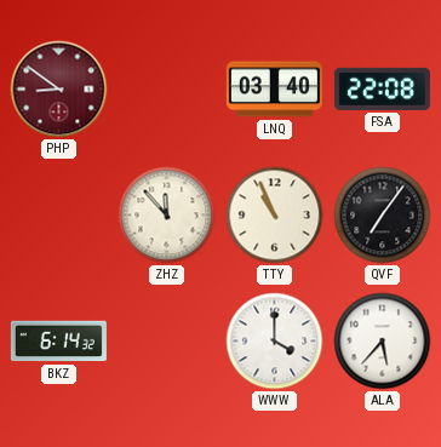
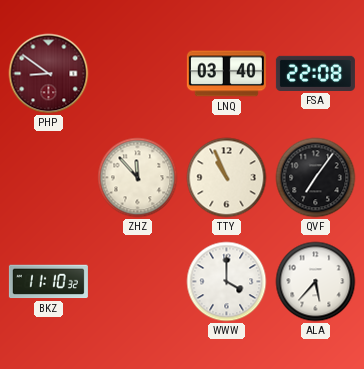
BKZ: 6:14 -> 11:10 (48, 282)
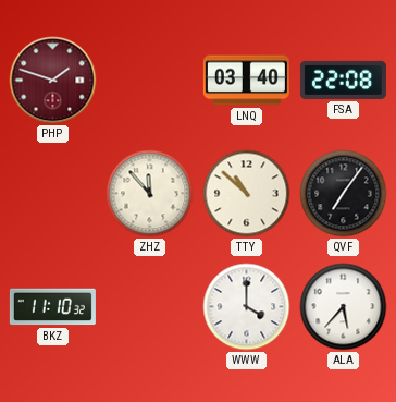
PHP: 8:51 -> 1:48 (53, 81)
TTY: 10:56 -> 10:52 (247, 194)
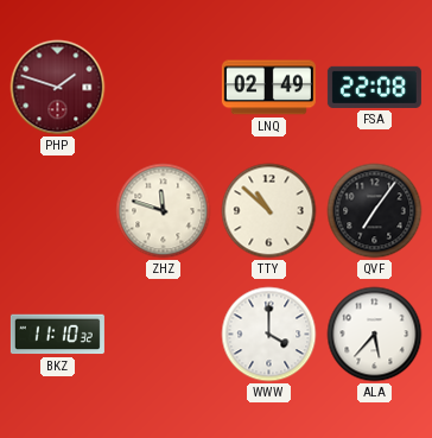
LNQ: 03:40 -> 02:49 (268, 88)
ZHZ: 11:53 -> 11:48 (164, 211)
